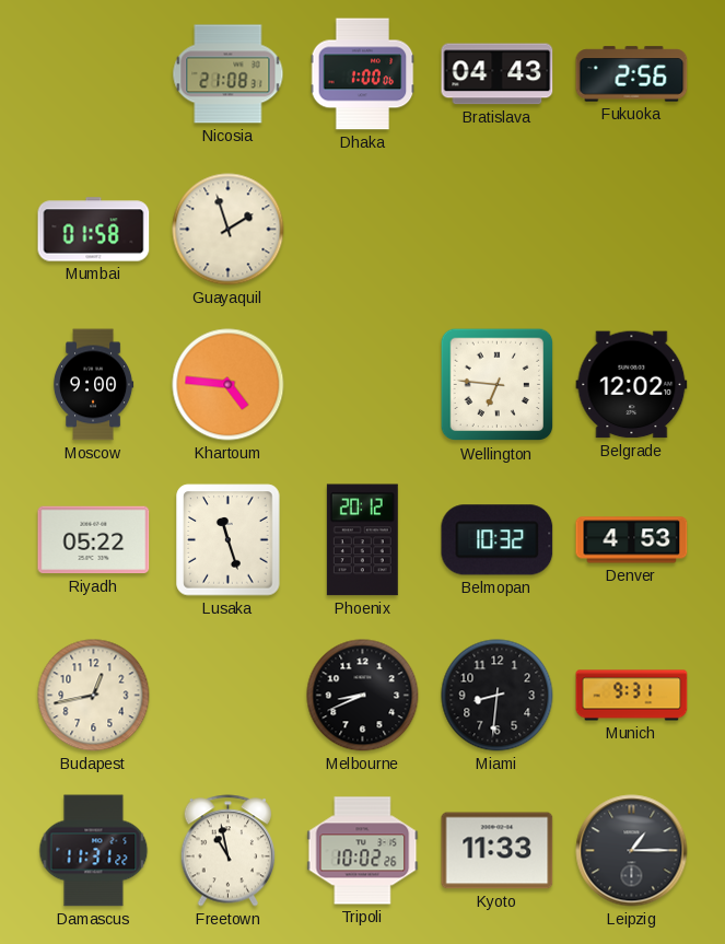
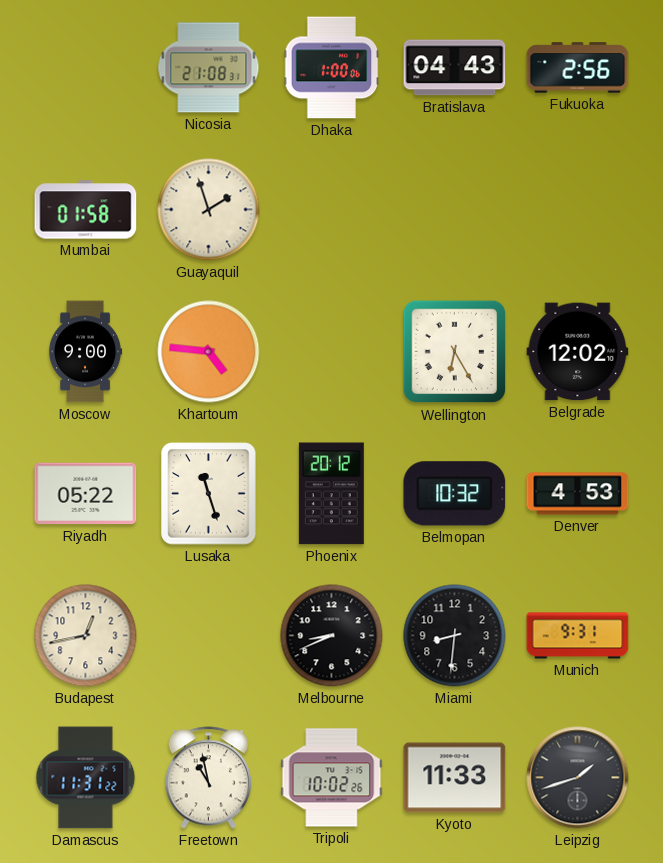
Wellington: 6:46 -> 6:25 (455, 352)
Leipzig: 1:15 -> 1:42 (578, 778)
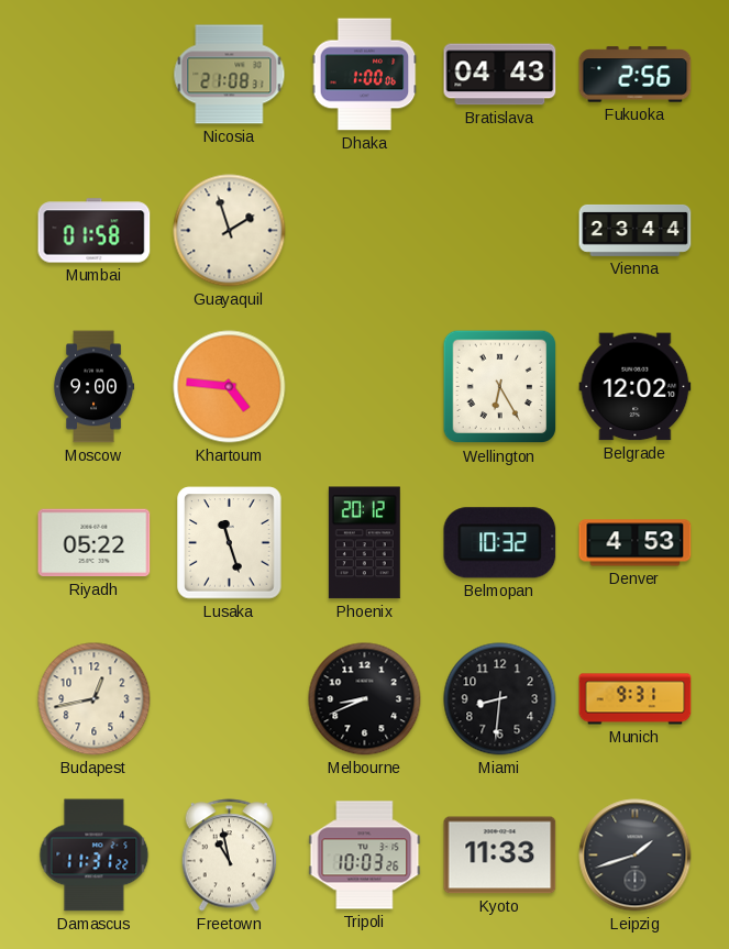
Vienna: none -> 23:44 (636, 230)
Tripoli: 10:02 -> 10:03 (365, 856)
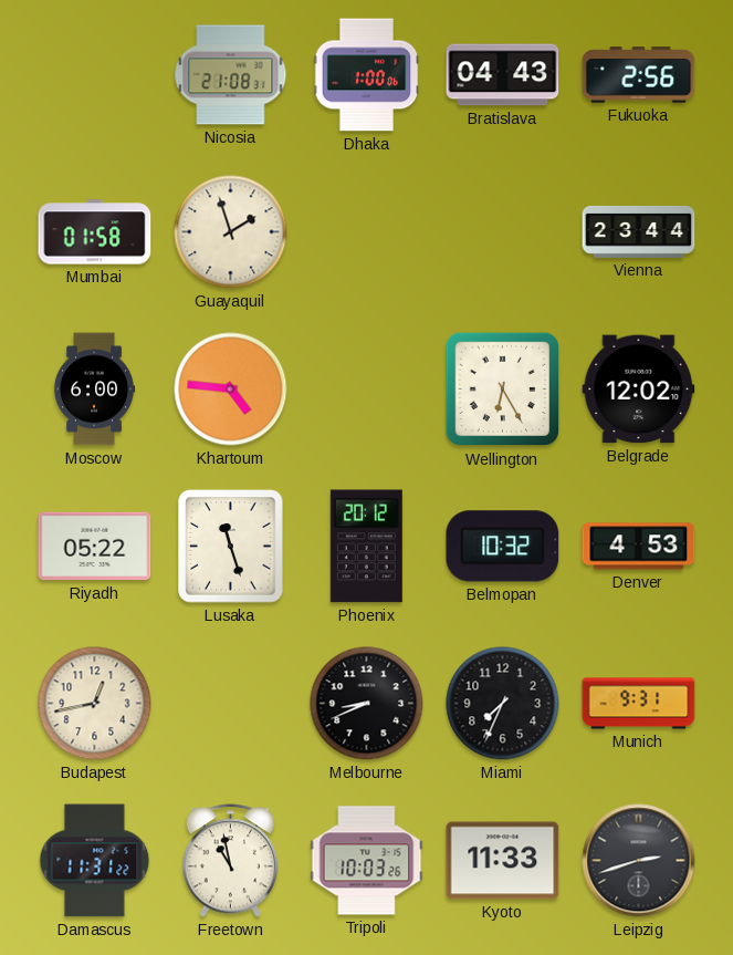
Moscow: 9:00 -> 6:00 (94, 390)
Miami: 8:31 -> 7:34 (503, 704)
Leipzig: 1:42 -> 2:42 (639, 861)
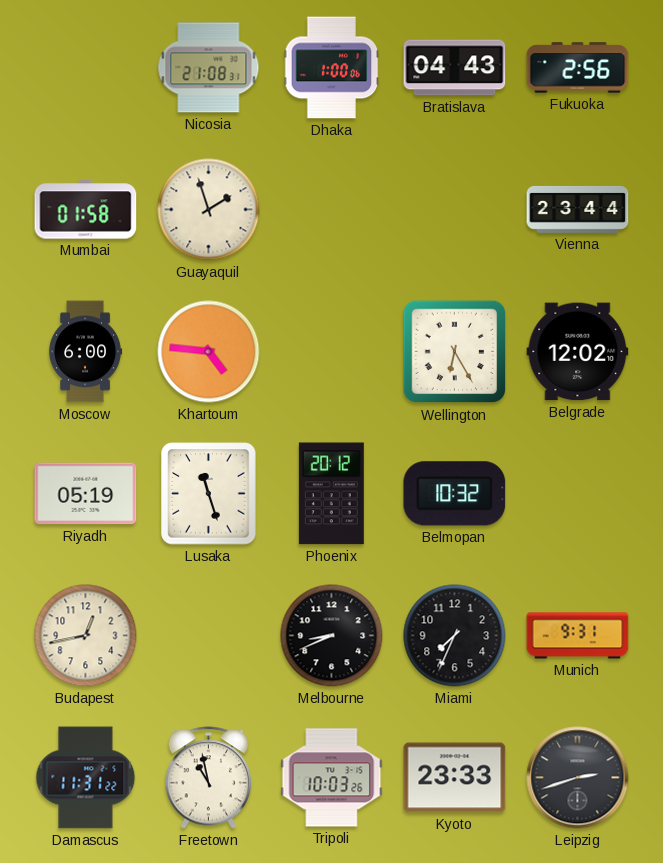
Riyadh: 05:22 -> 05:19 (86, 494)
Denver: 4:53 -> none (639, 547)
Kyoto: 11:33 -> 23:33 (455, 778)
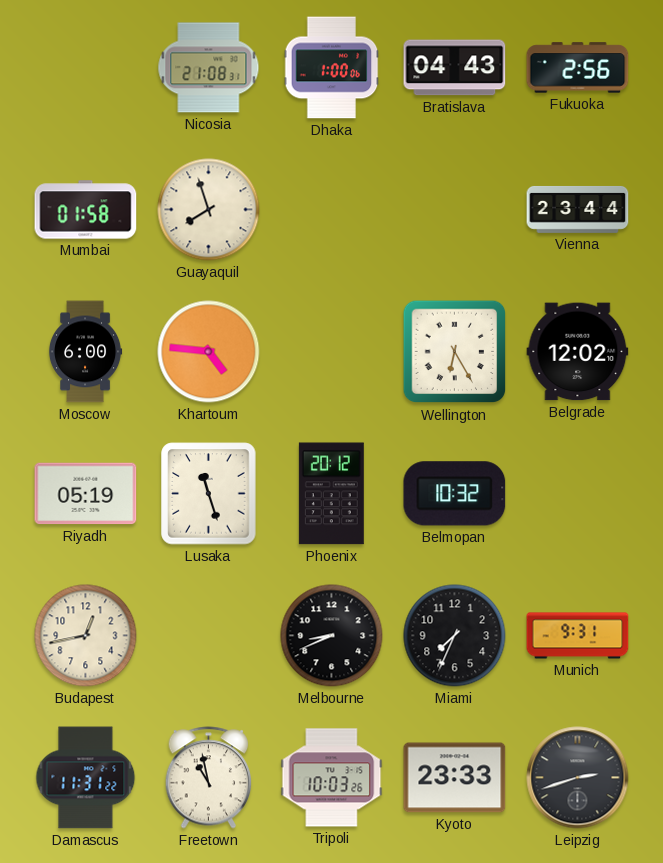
Guayaquil: 1:57 -> 7:57 (209, 210)
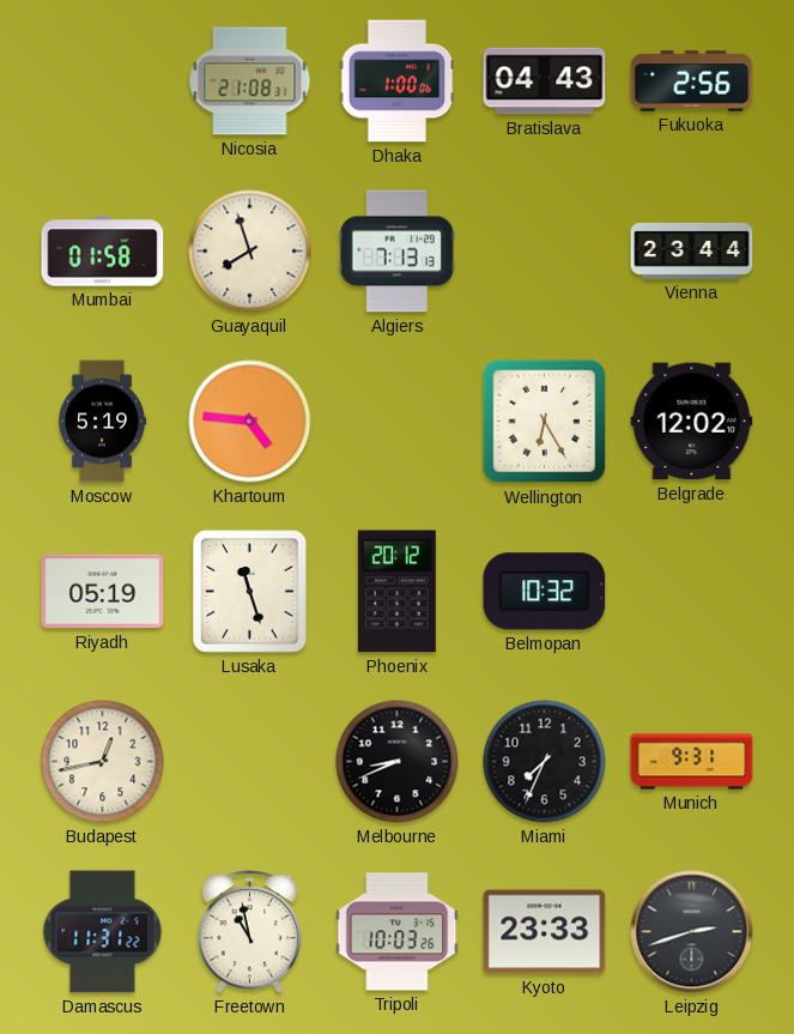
Algiers: none -> 7:13 (396, 252)
Moscow: 6:00 -> 5:19 (102, 422)
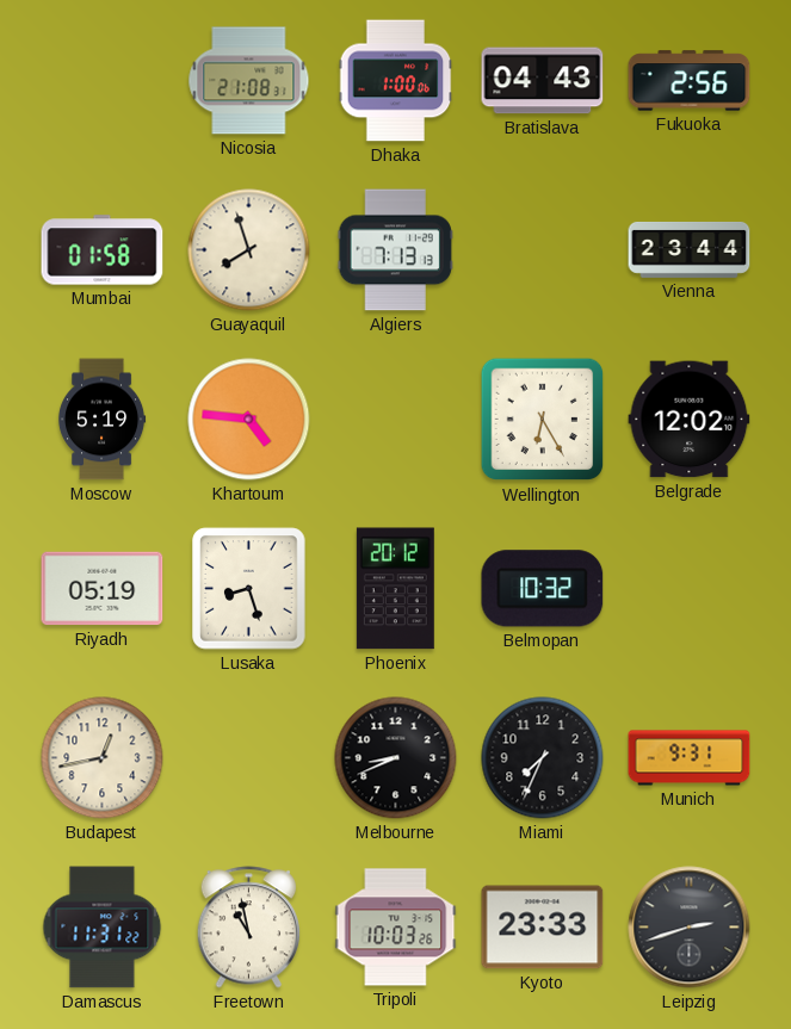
Lusaka: 11:27 -> 8:27 (249, 589)
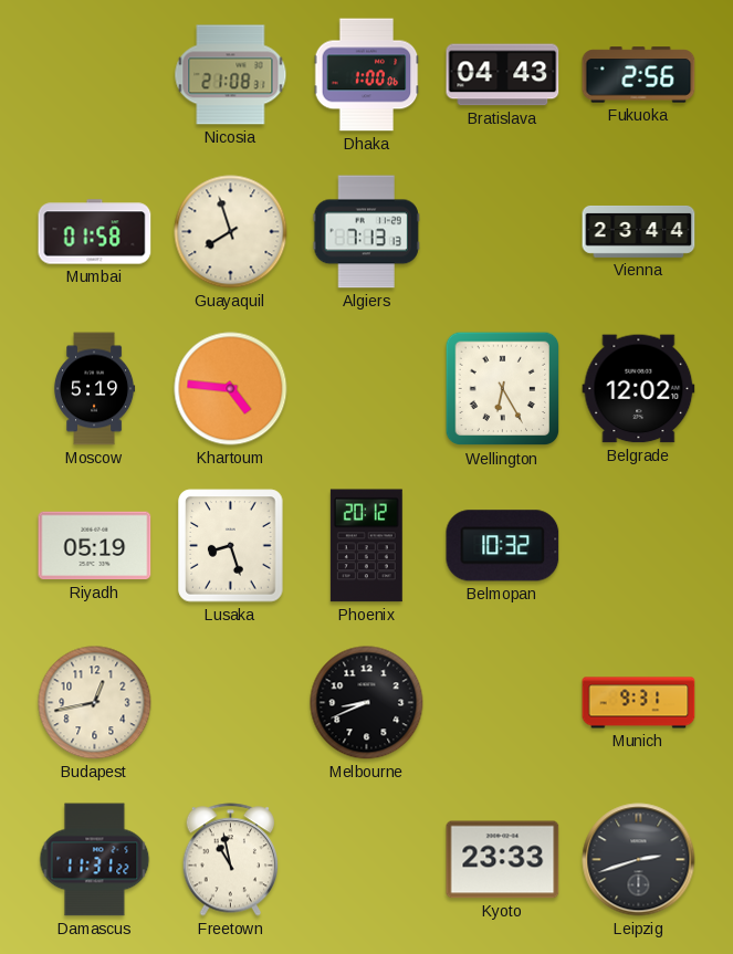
Miami: 7:34 -> none (543, 758)
Tripoli: 10:03 -> none (396, 928)
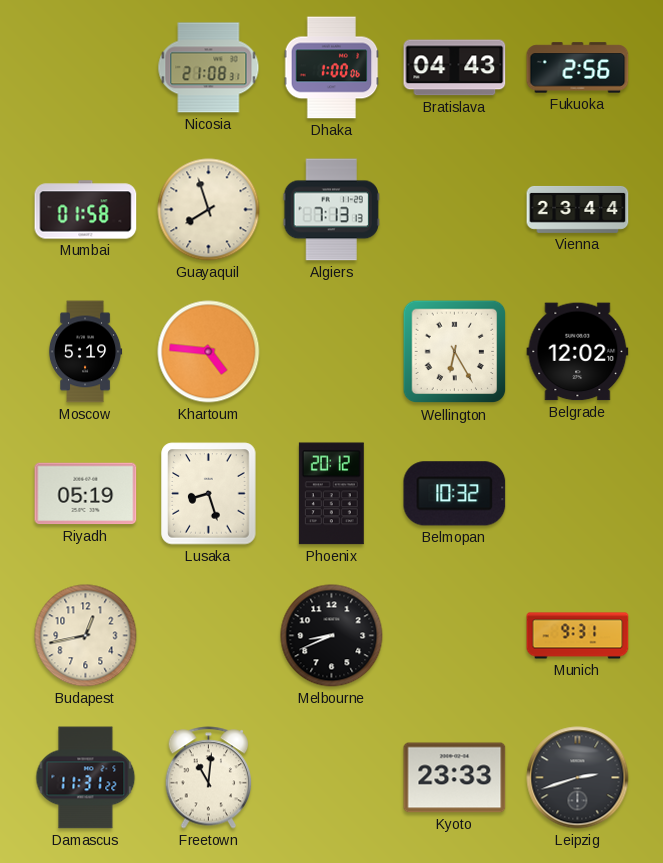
Freetown: 10:58 -> 11:01 (209, 778)
